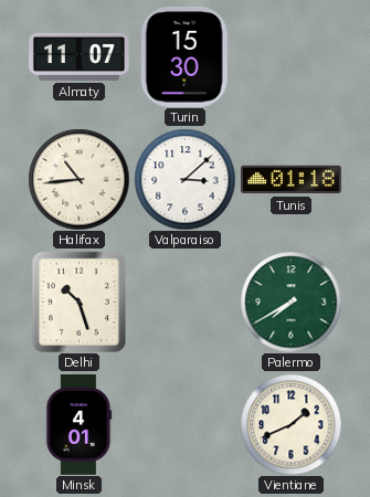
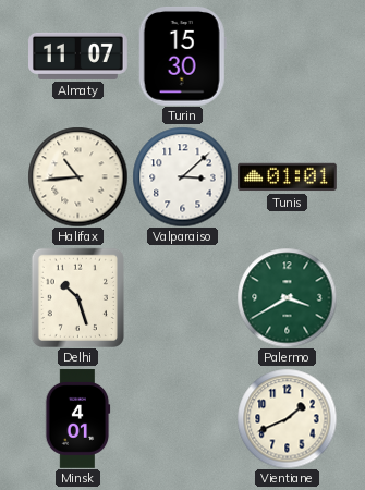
Tunis: 01:18 -> 01:01 (288, 177)
Palermo: 7:40 -> 3:40 (287, 297)
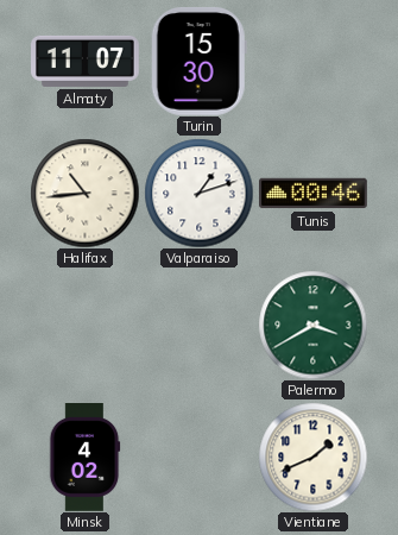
Valparaiso: 3:08 -> 1:12 (198, 193)
Tunis: 01:01 -> 00:46 (314, 194)
Delhi: 10:27 -> none (77, 297)
Minsk: 4:01 -> 4:02 (84, 458)
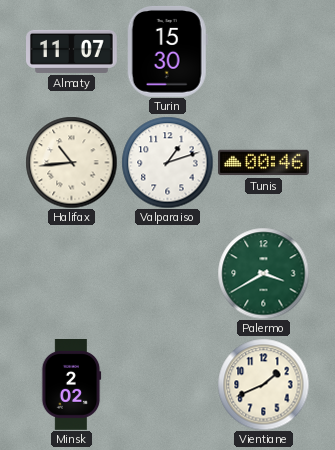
Minsk: 4:02 -> 2:02 (71, 385)
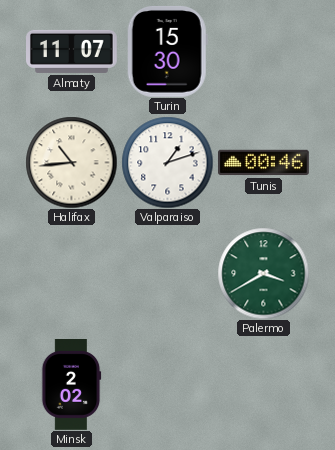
Vientiane: 1:41 -> none (263, 384)
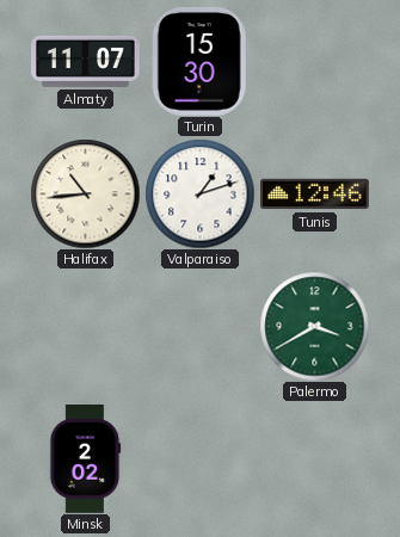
Tunis: 00:46 -> 12:46 (315, 195)
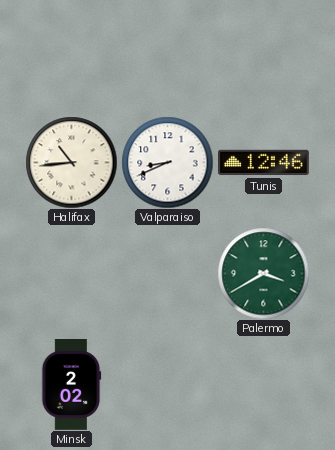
Almaty: 11:07 -> none (86, 61)
Turin: 15:30 -> none (199, 61)
Valparaiso: 1:12 -> 8:41 (167, 162)
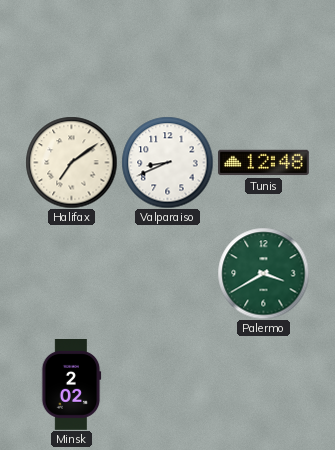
Halifax: 10:44 -> 7:09 (71, 162)
Tunis: 12:46 -> 12:48 (264, 163)
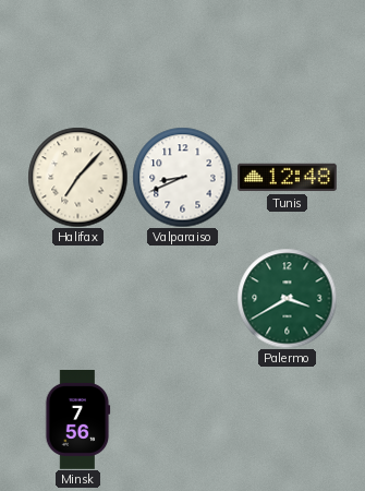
Halifax: 7:09 -> 7:07 (77, 177)
Minsk: 2:02 -> 7:56 (77, 420)
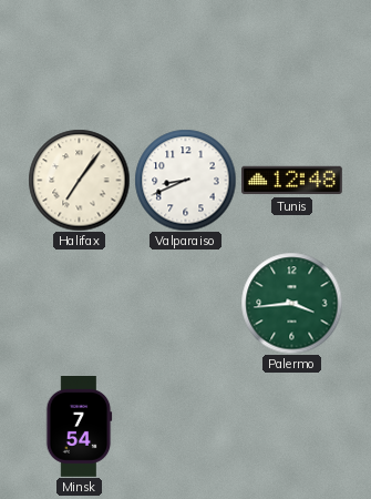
Halifax: 7:07 -> 7:06 (79, 180)
Palermo: 3:40 -> 3:44 (291, 303)
Minsk: 7:56 -> 7:54 (79, 427)
